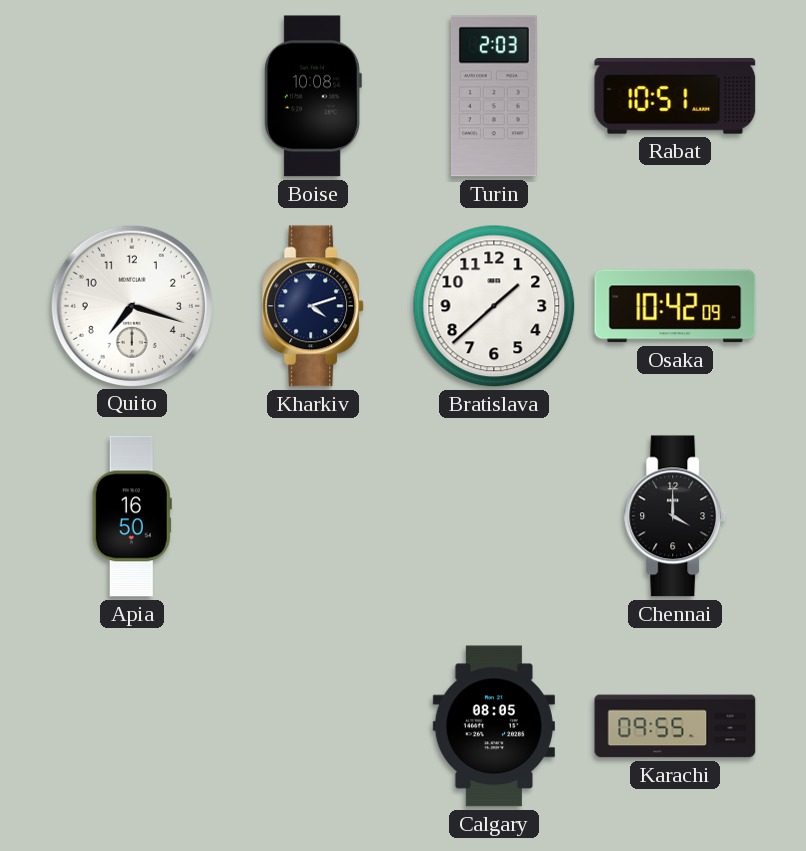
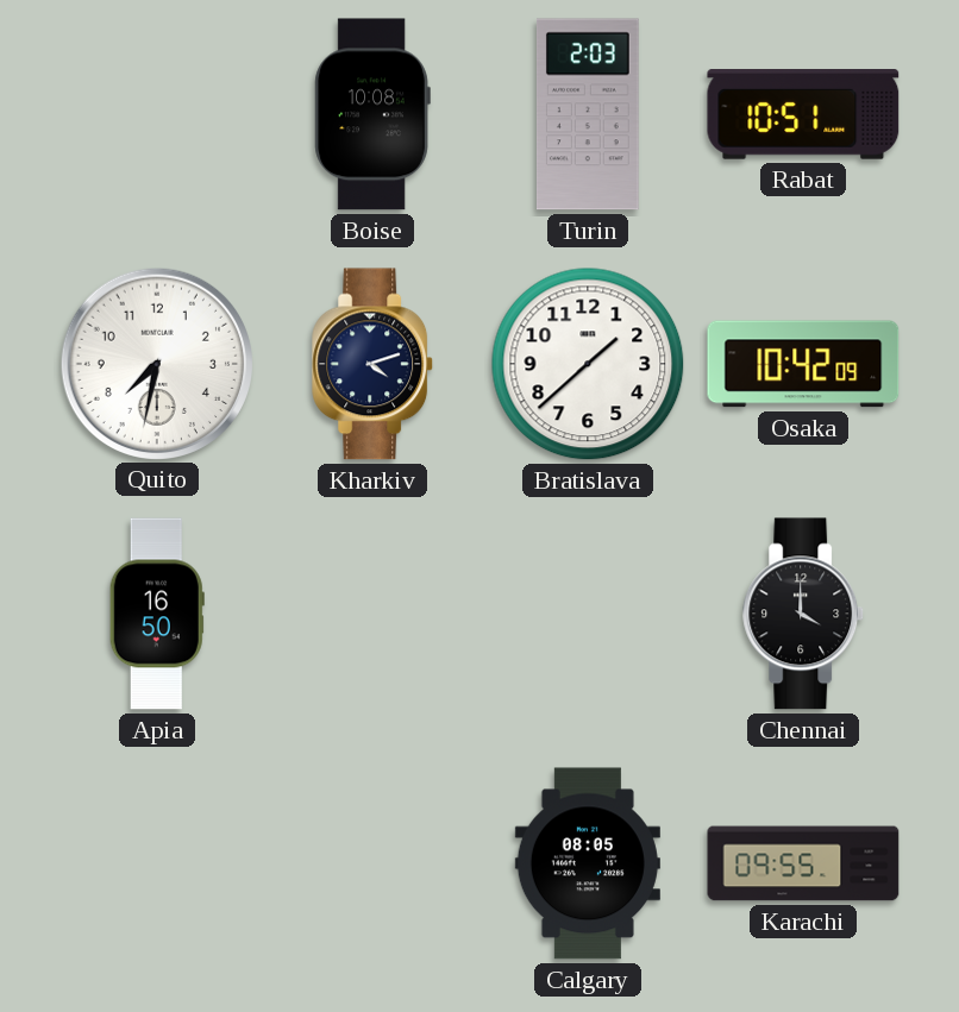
Quito: 7:18 -> 7:32 (156, 363)
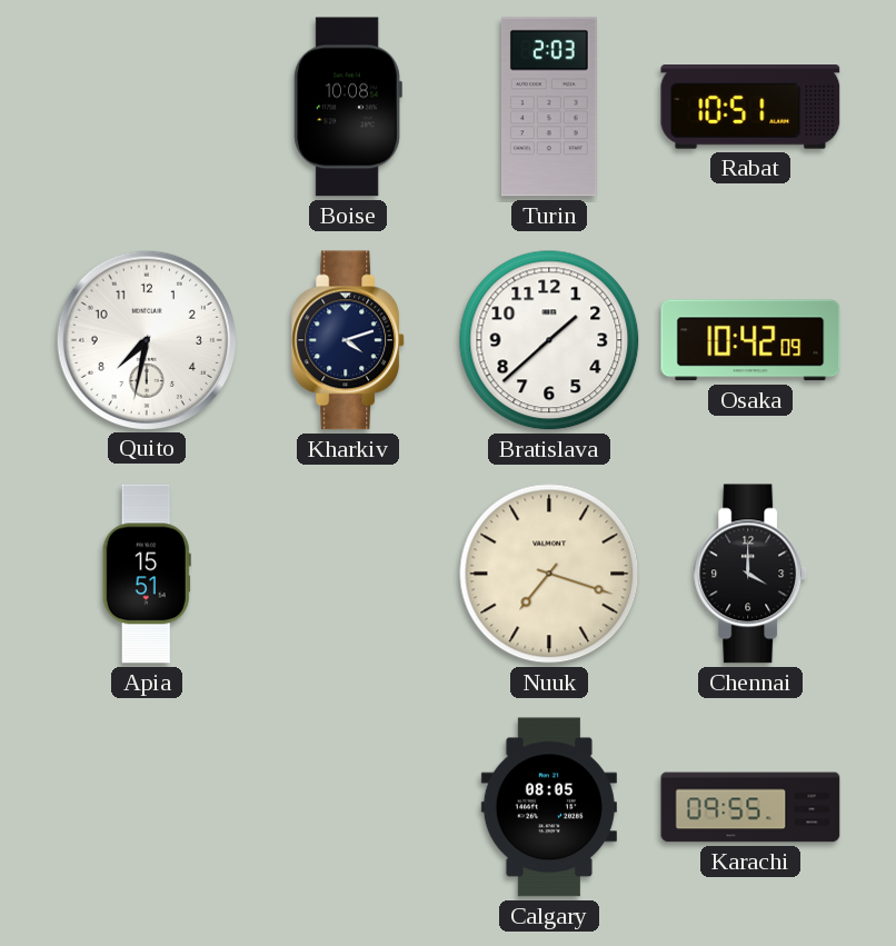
Apia: 16:50 -> 15:51 (147, 574)
Nuuk: none -> 7:18 (549, 574)
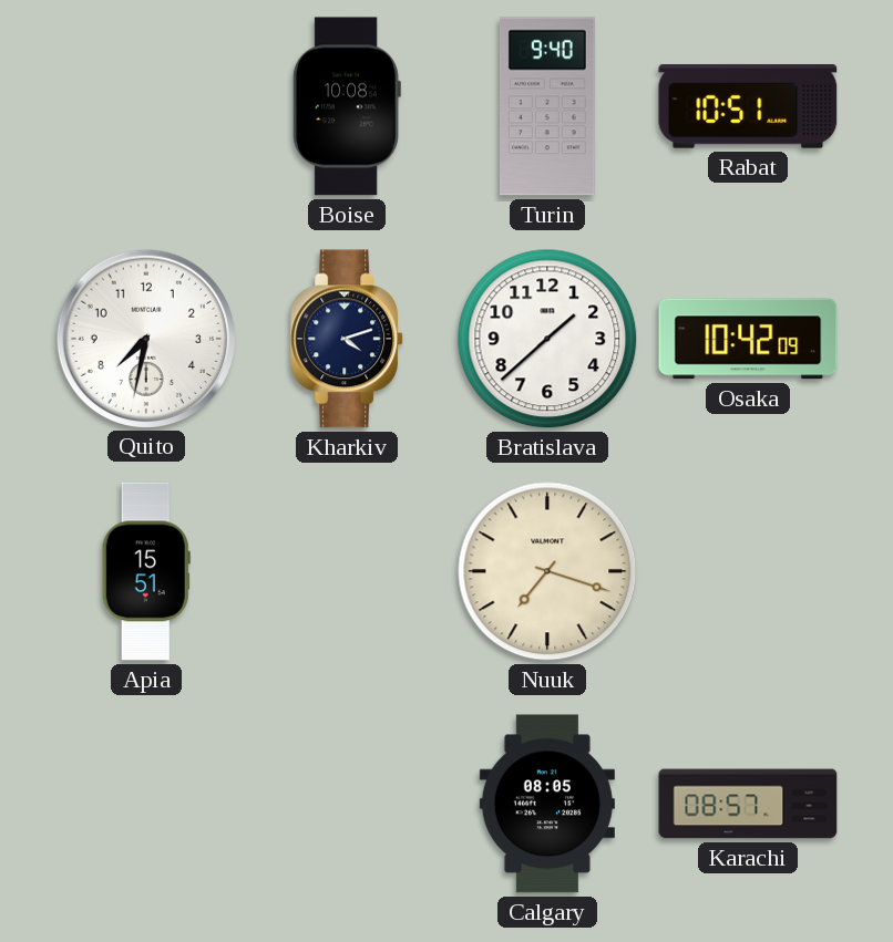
Turin: 2:03 -> 9:40 (547, 106)
Chennai: 4:00 -> none (751, 574)
Karachi: 09:55 -> 08:57 (748, 804)
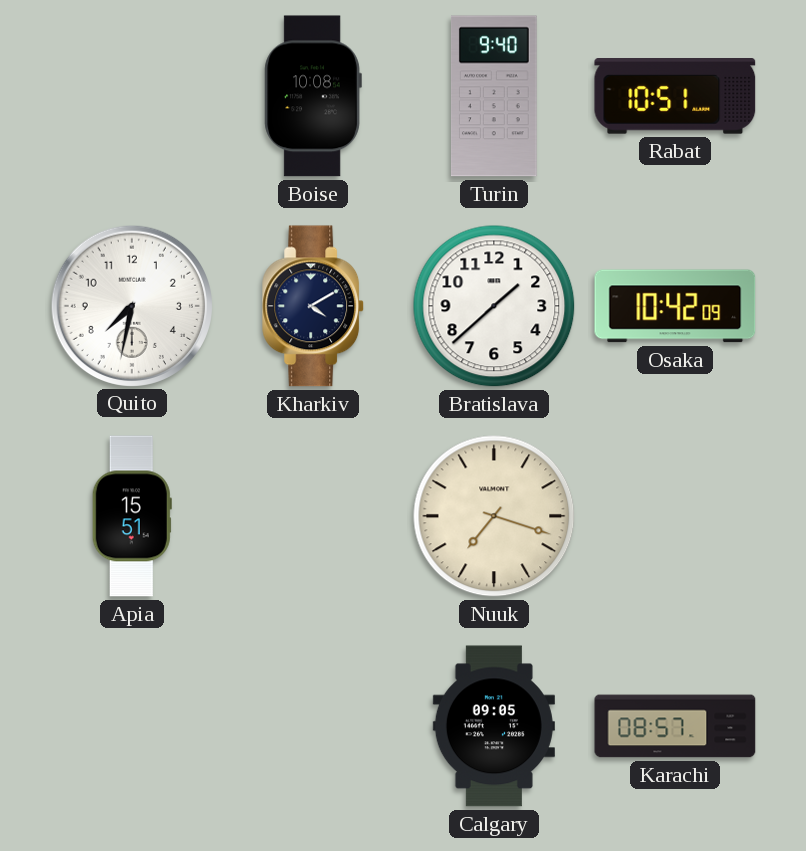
Kharkiv: 4:12 -> 4:10 (314, 306)
Calgary: 08:05 -> 09:05 (494, 726)
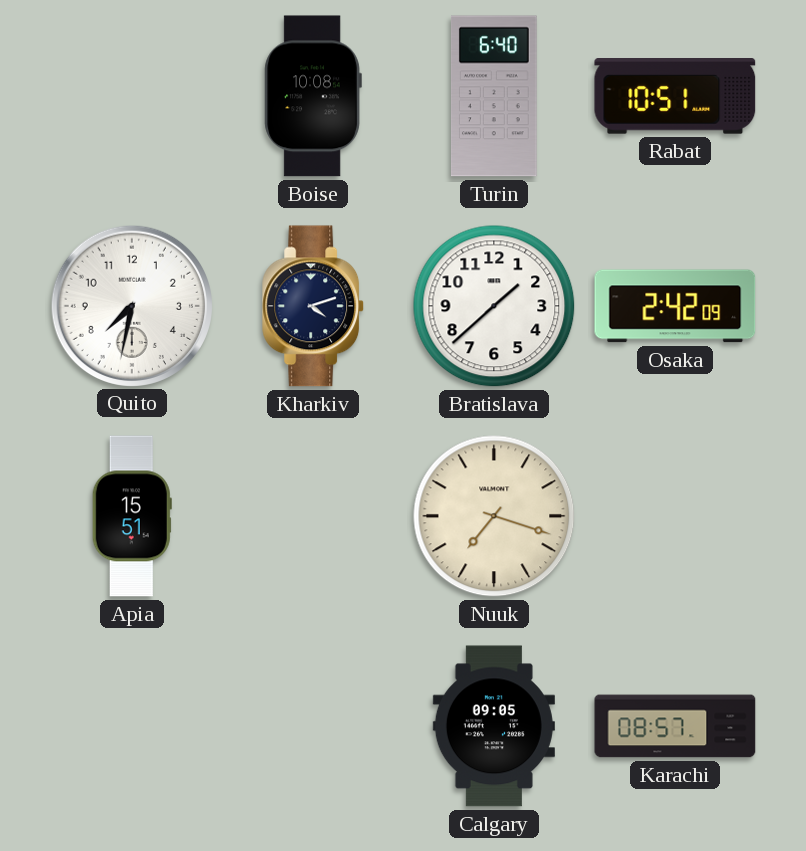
Turin: 9:40 -> 6:40 (494, 96)
Kharkiv: 4:10 -> 4:12 (314, 306)
Osaka: 10:42 -> 2:42 (675, 306)
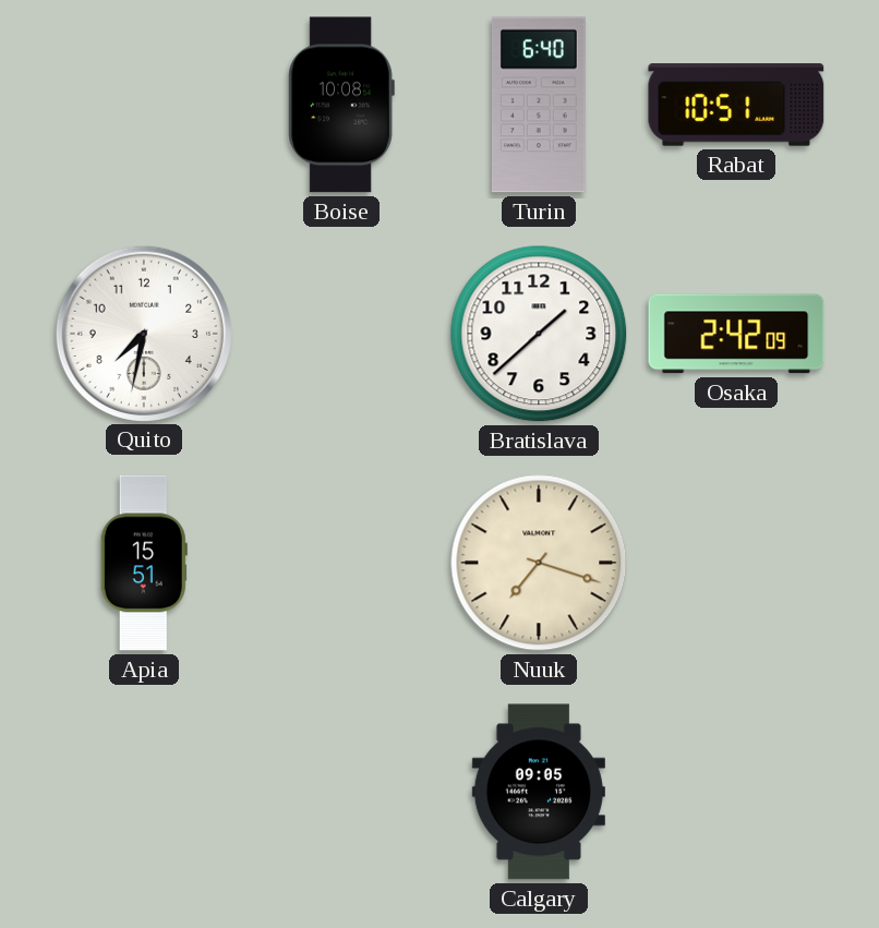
Kharkiv: 4:12 -> none (314, 306)
Karachi: 08:57 -> none (675, 726)
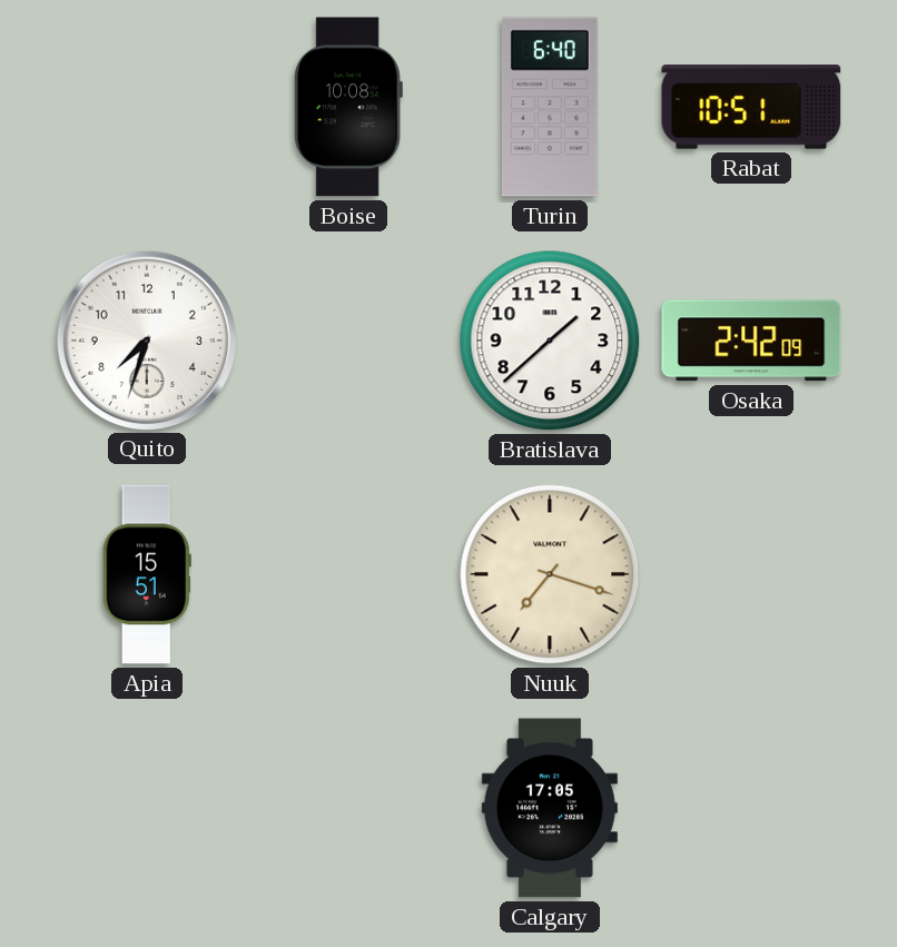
Quito: 7:32 -> 7:33 (146, 339)
Calgary: 09:05 -> 17:05 (550, 808)
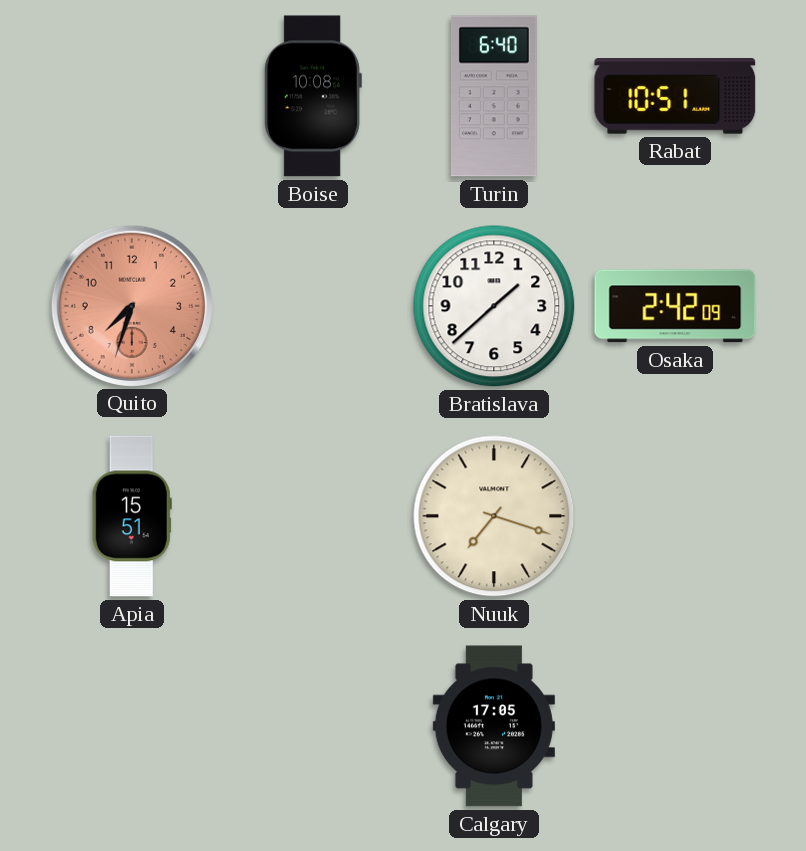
Quito dial: white -> salmon (131, 305)
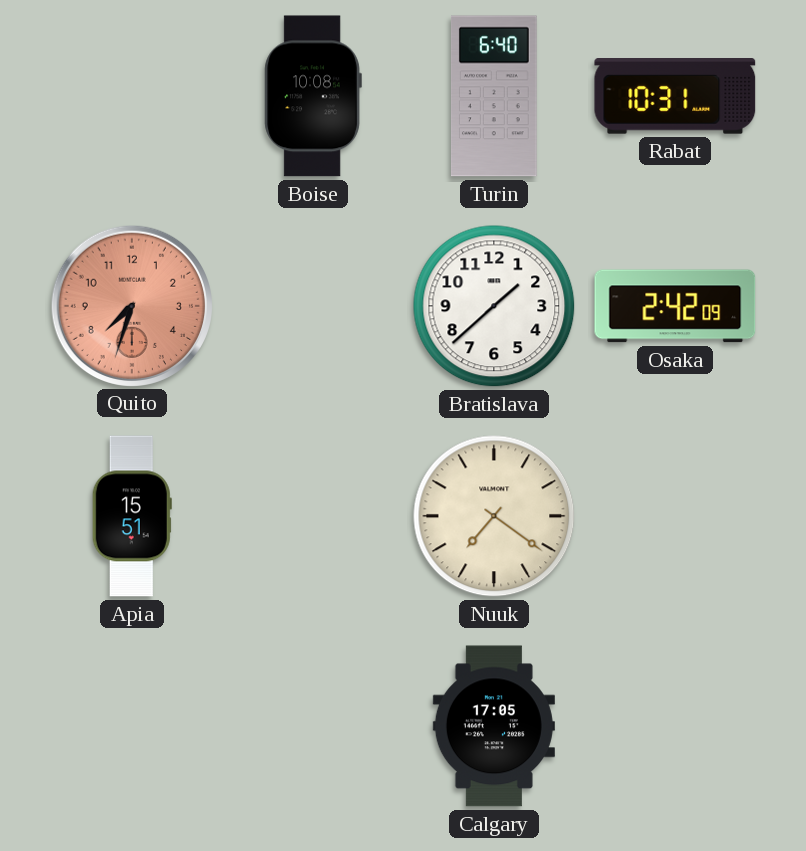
Rabat: 10:51 -> 10:31 (675, 96)
Nuuk: 7:18 -> 7:21 (494, 516)
